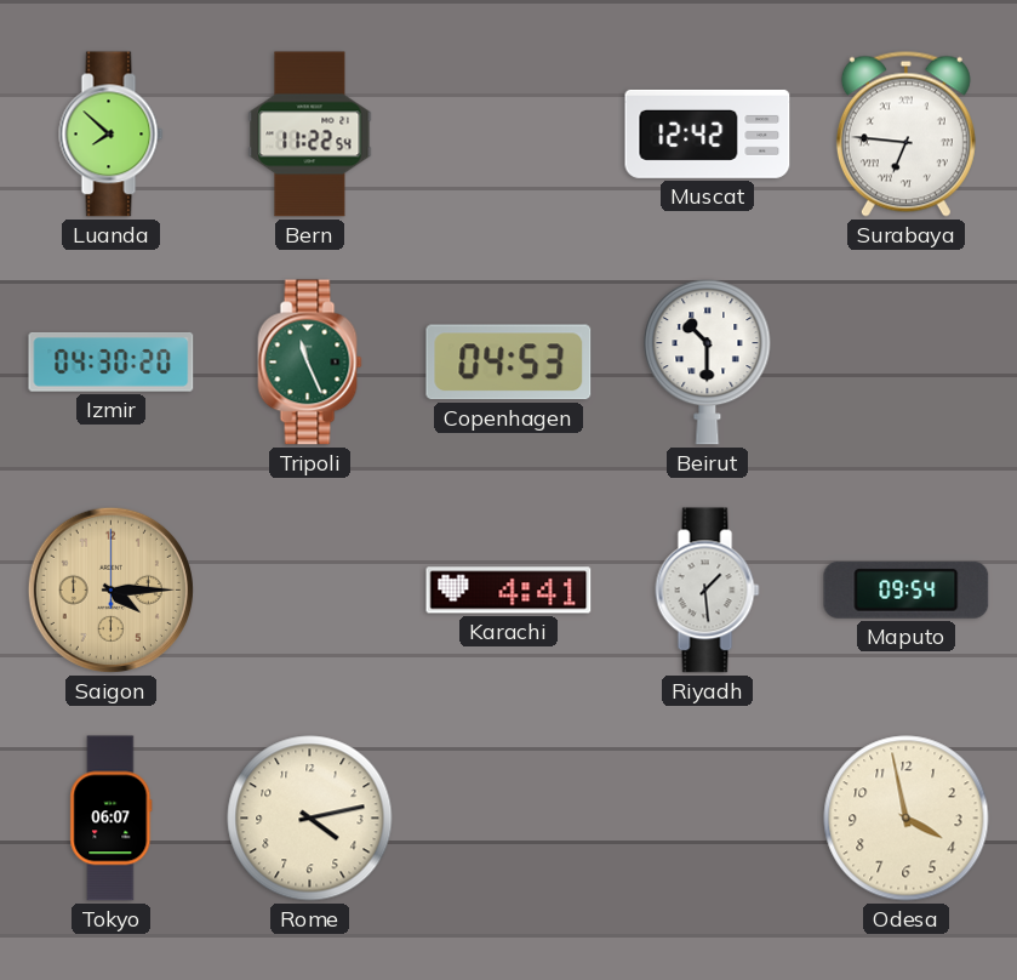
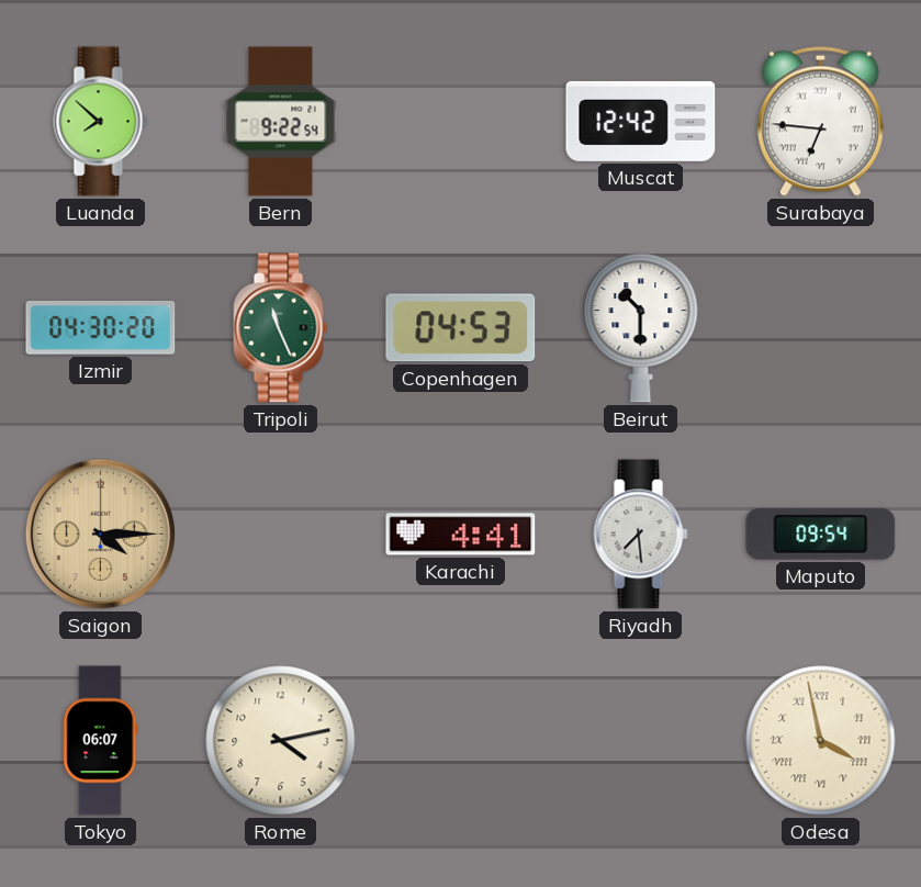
Bern: 11:22 -> 9:22 (281, 122)
Riyadh: 1:29 -> 7:29 (641, 535)
Odesa numerals: Arabic -> Roman (821, 741)
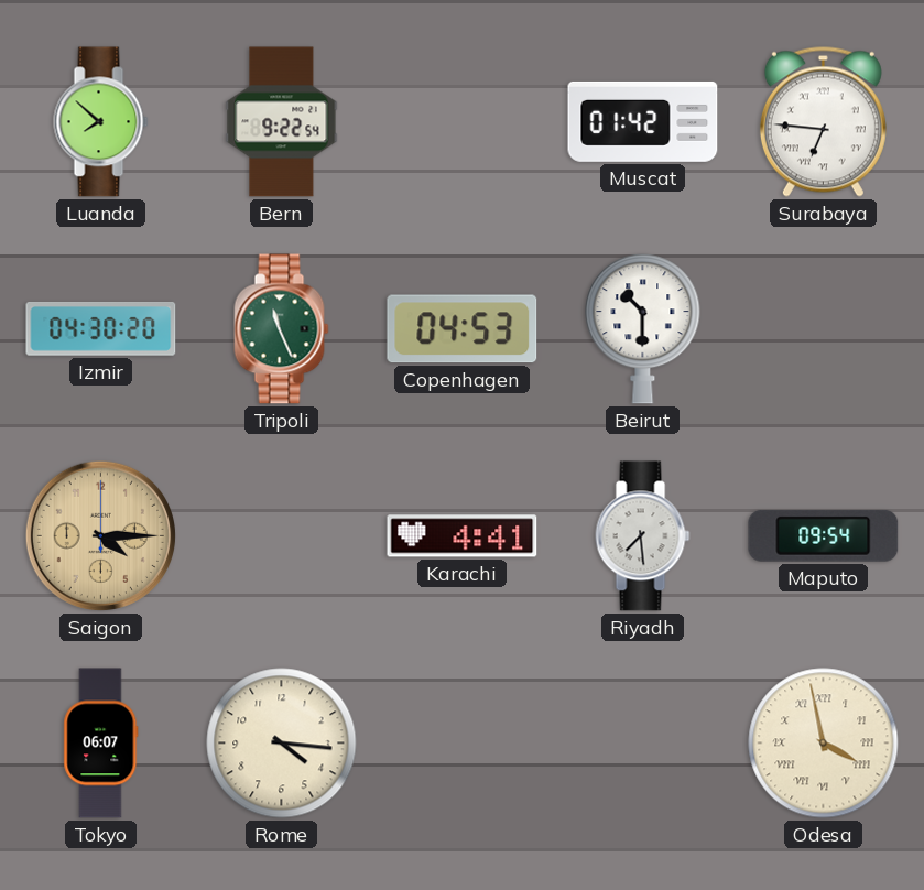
Muscat: 12:42 -> 01:42 (643, 121)
Rome: 4:13 -> 4:16 (282, 744)
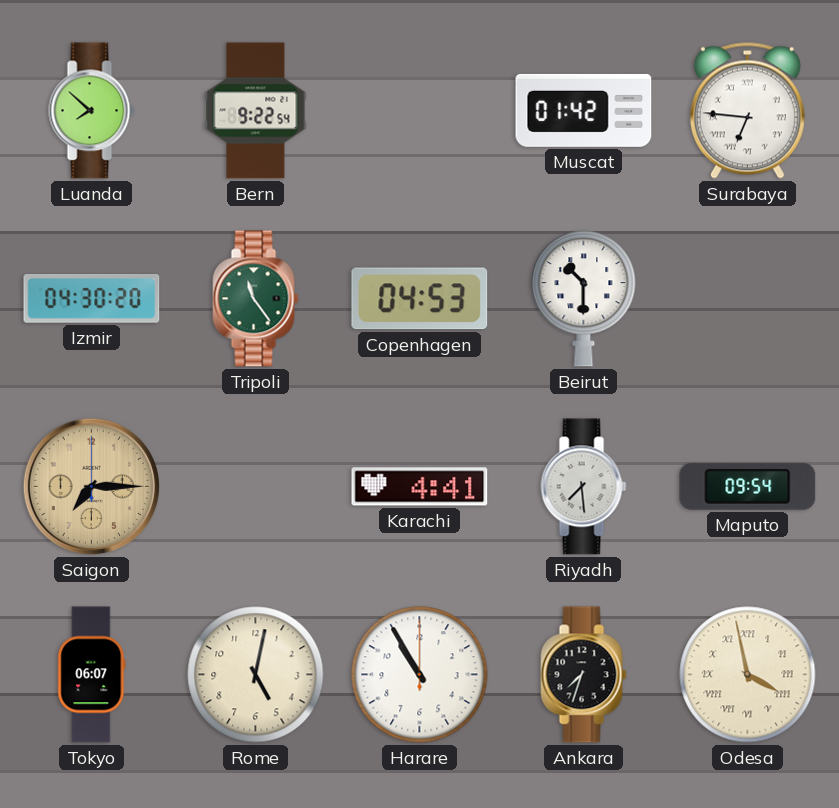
Tripoli: 11:26 -> 11:24 (256, 299)
Saigon: 4:15 -> 7:15 (91, 486)
Rome: 4:16 -> 5:02 (256, 675)
Harare: none -> 10:55 (420, 675)
Ankara: none -> 7:33 (584, 675)
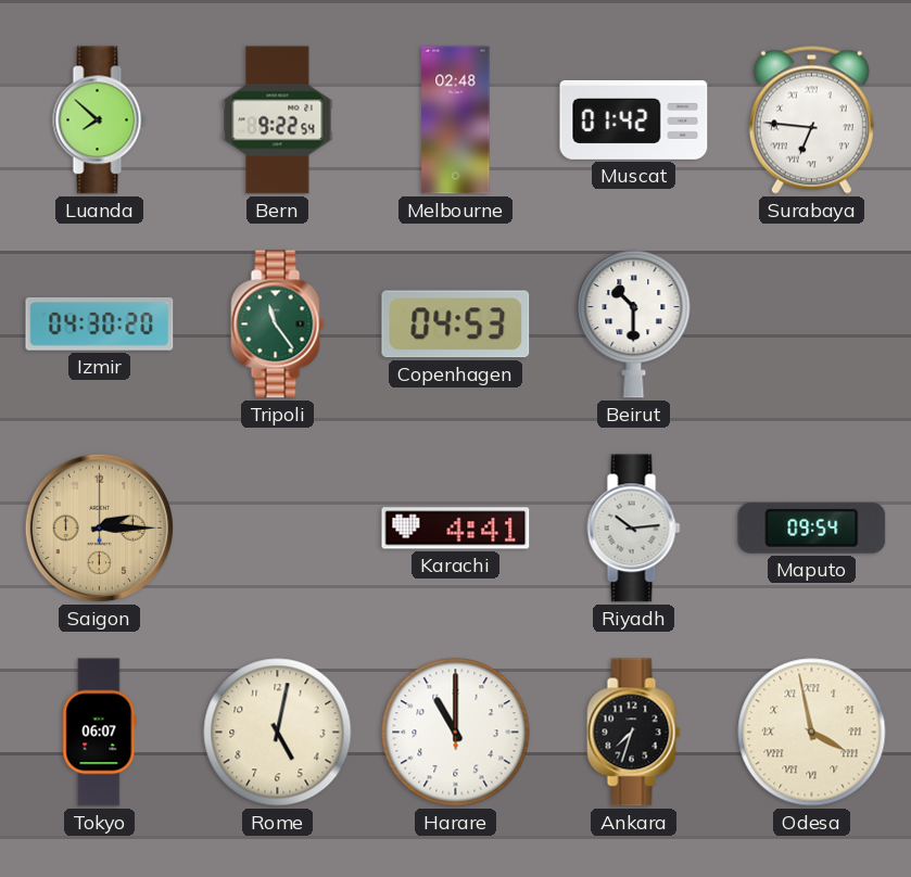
Melbourne: none -> 02:48 (456, 120)
Saigon: 7:15 -> 2:15 (99, 528)
Riyadh: 7:29 -> 10:14 (634, 529)
Harare: 10:55 -> 11:00 (456, 733)
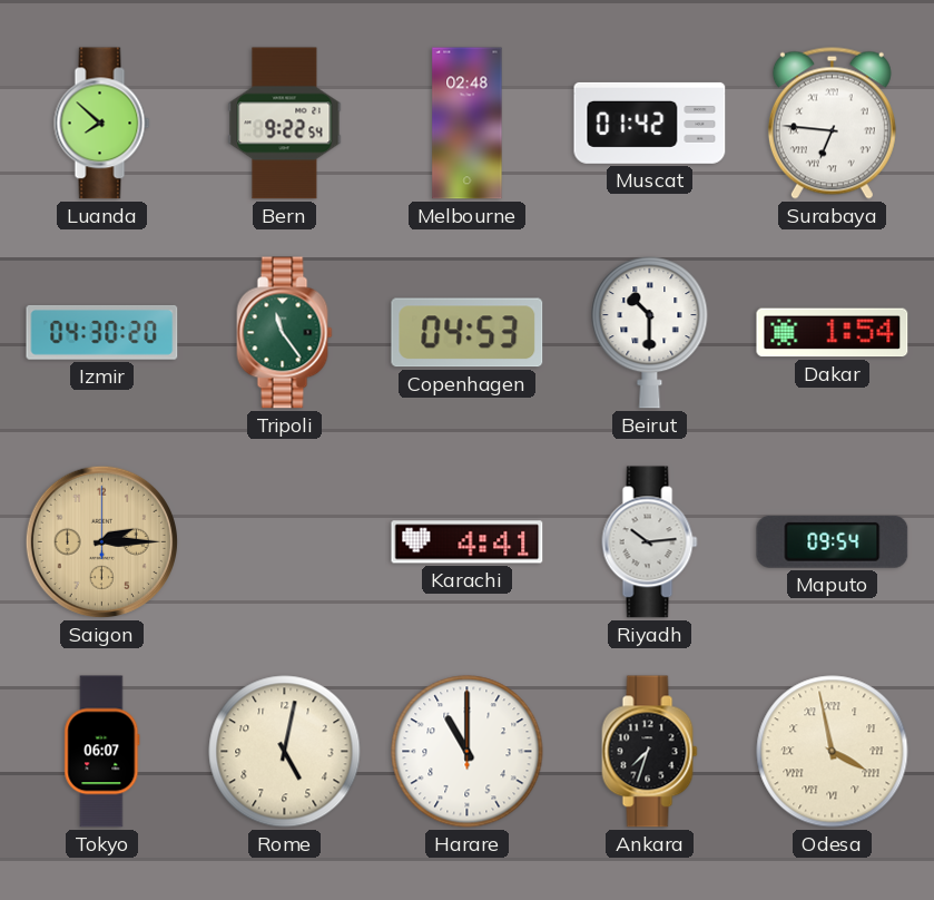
Dakar: none -> 1:54 (833, 333)
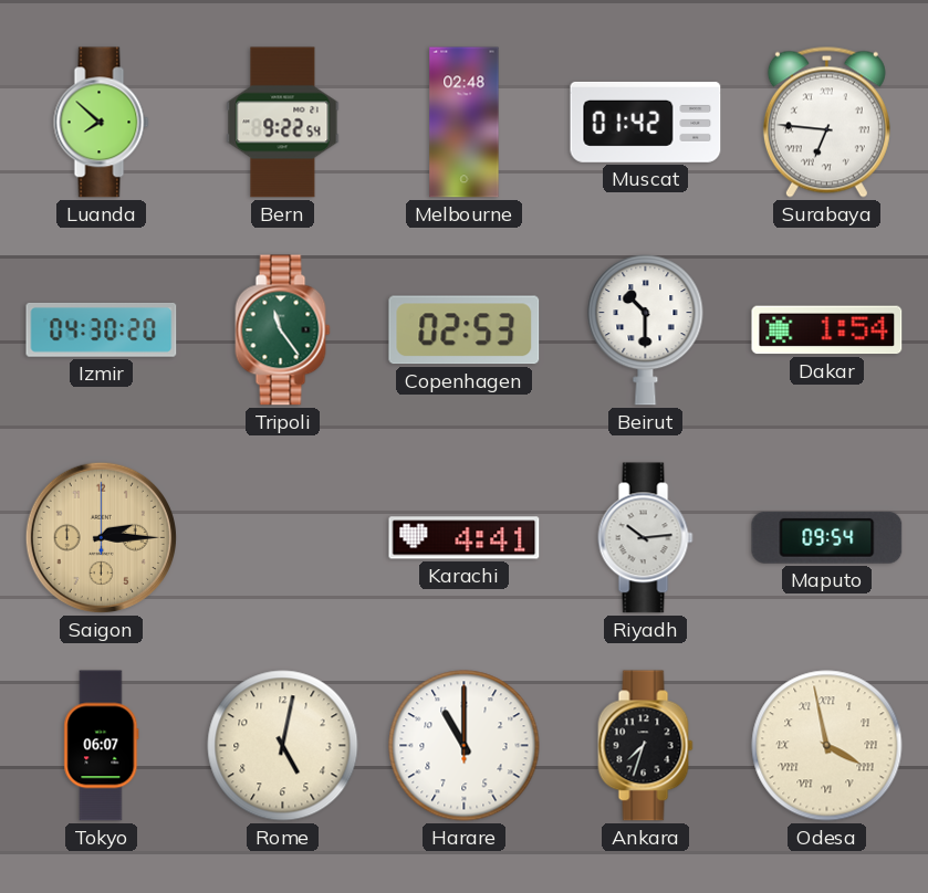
Copenhagen: 04:53 -> 02:53 (465, 330)
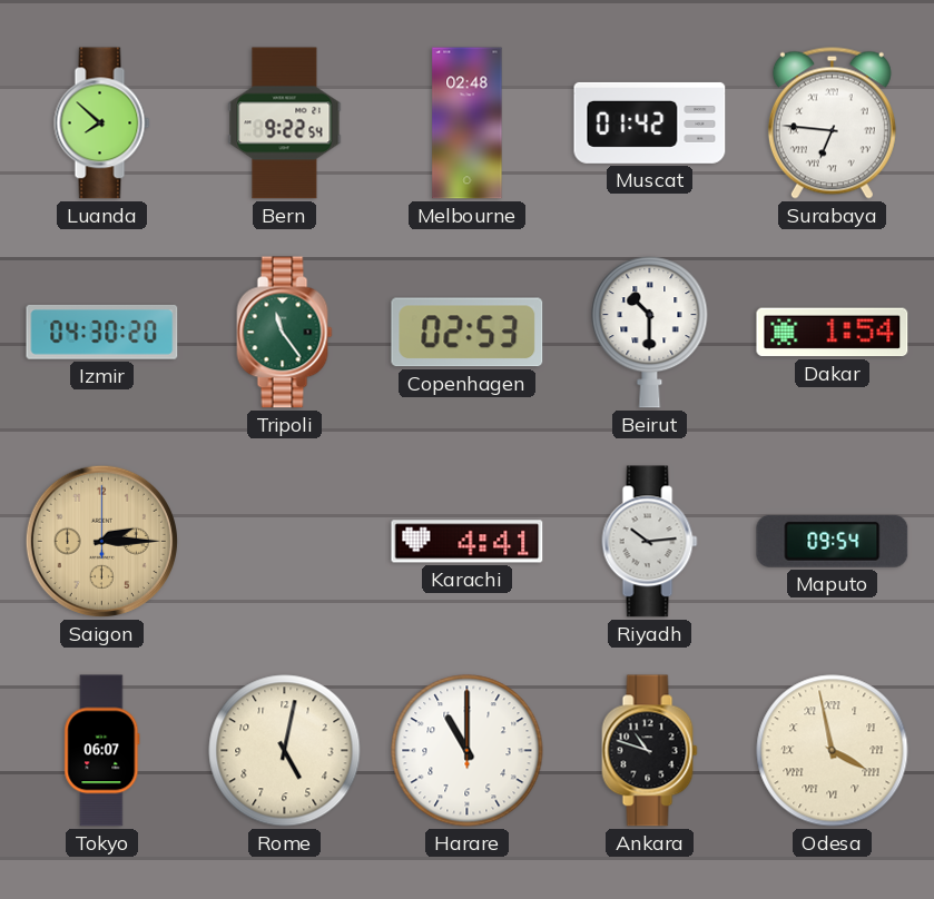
Ankara: 7:33 -> 10:48 (650, 751)
